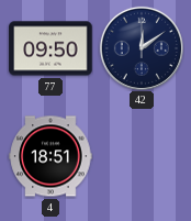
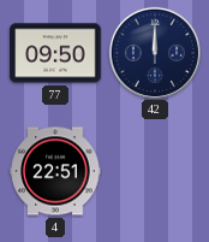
42: 12:09 -> 12:00 (155, 53)
4: 18:51 -> 22:51 (55, 171)
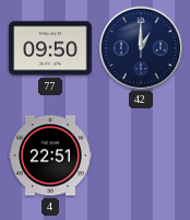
42: 12:00 -> 1:00 (141, 48)
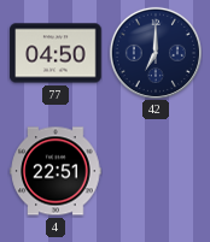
77: 09:50 -> 04:50 (56, 53)
42: 1:00 -> 7:00 (156, 53)
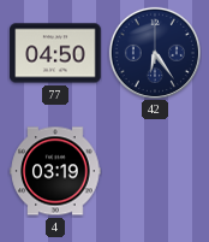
42: 7:00 -> 6:24 (155, 53)
4: 22:51 -> 03:19 (55, 171)
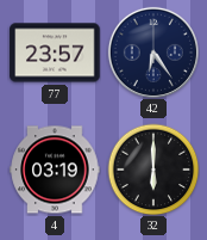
77: 04:50 -> 23:57 (55, 53)
32: none -> 6:00 (153, 170)
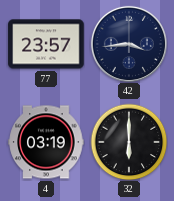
42: 6:24 -> 3:44 (129, 44)
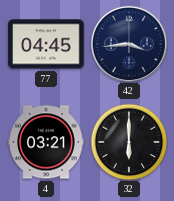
77: 23:57 -> 04:45 (46, 44)
4: 03:19 -> 03:21 (46, 142)
